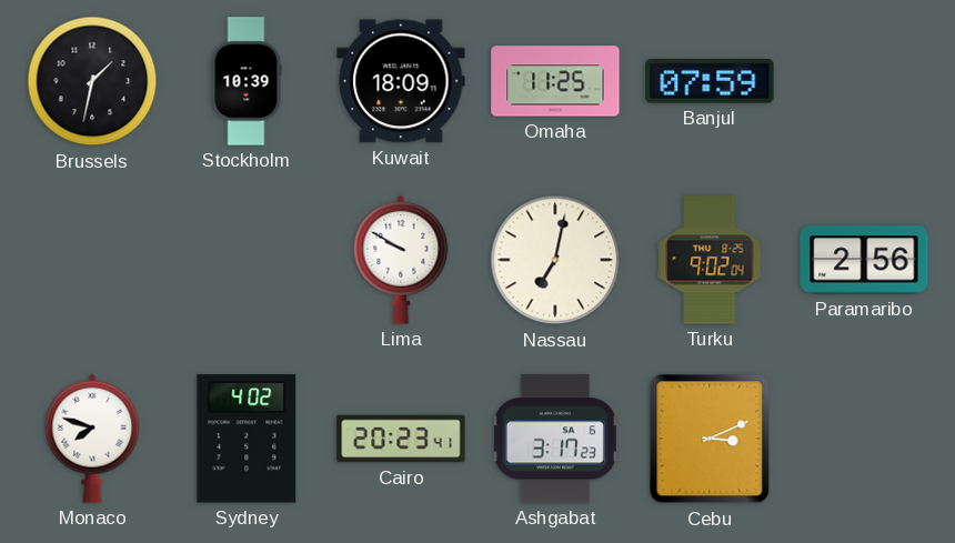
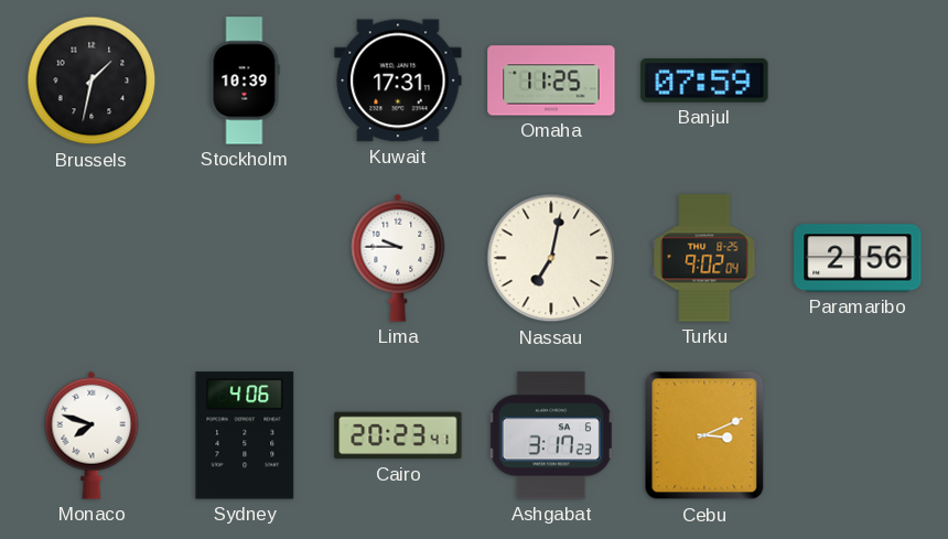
Kuwait: 18:09 -> 17:31 (398, 80)
Lima: 9:50 -> 9:45 (398, 258)
Sydney: 4:02 -> 4:06 (245, 435)
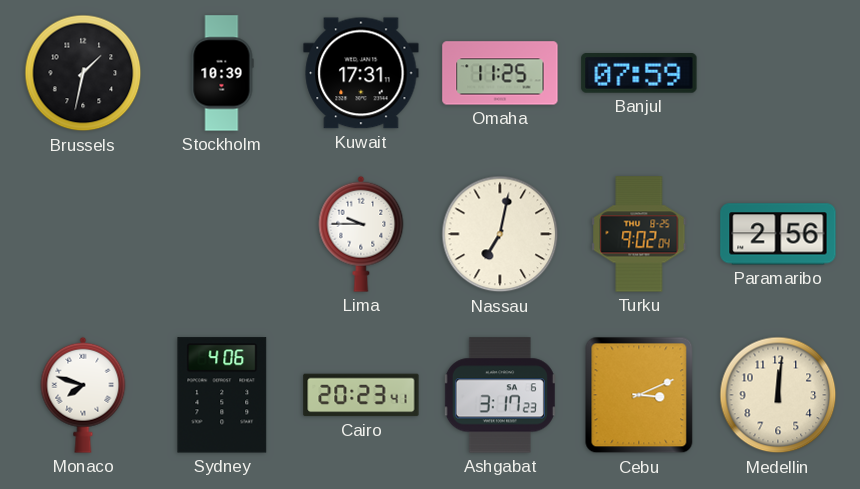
Medellin: none -> 12:01 (778, 395)
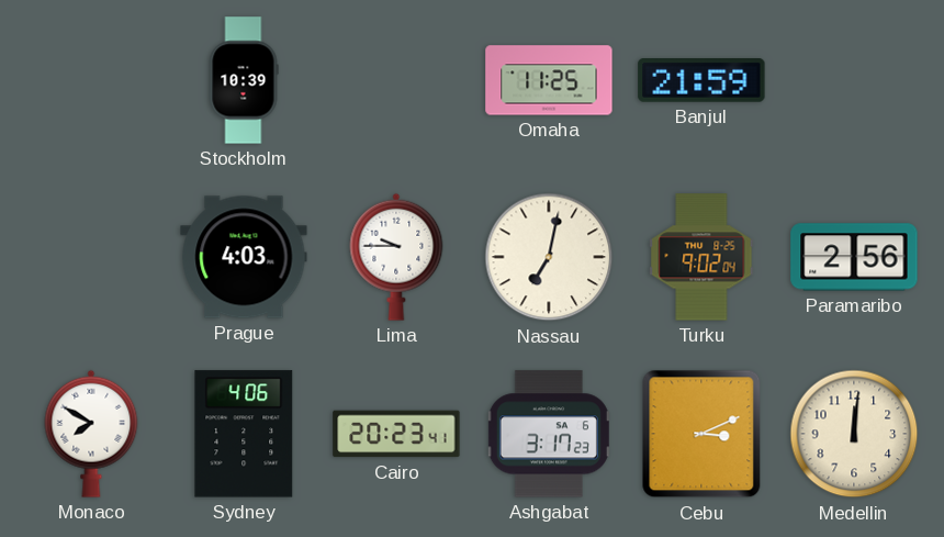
Brussels: 1:32 -> none (83, 73)
Kuwait: 17:31 -> none (361, 73)
Banjul: 07:59 -> 21:59 (701, 81)
Prague: none -> 4:03 (244, 257)
Monaco: 7:48 -> 7:50 (91, 434)
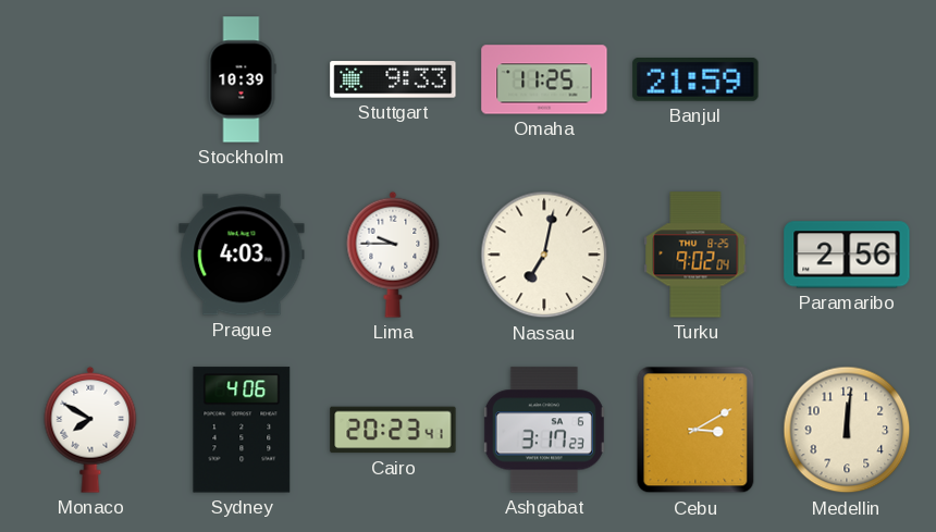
Stuttgart: none -> 9:33 (393, 79)
Cebu: 3:11 -> 3:10 (695, 430)
